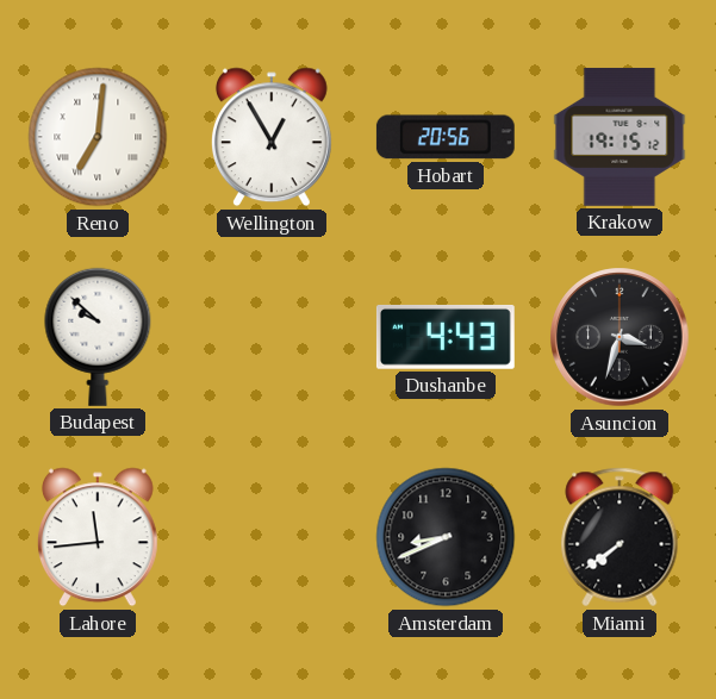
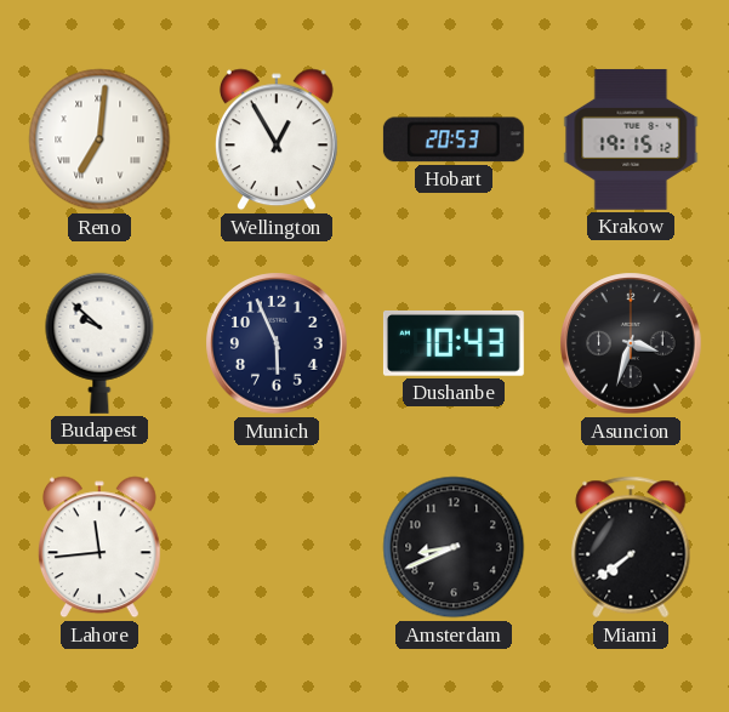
Hobart: 20:56 -> 20:53 (454, 139)
Munich: none -> 5:56 (277, 343)
Dushanbe: 4:43 -> 10:43 (454, 343)
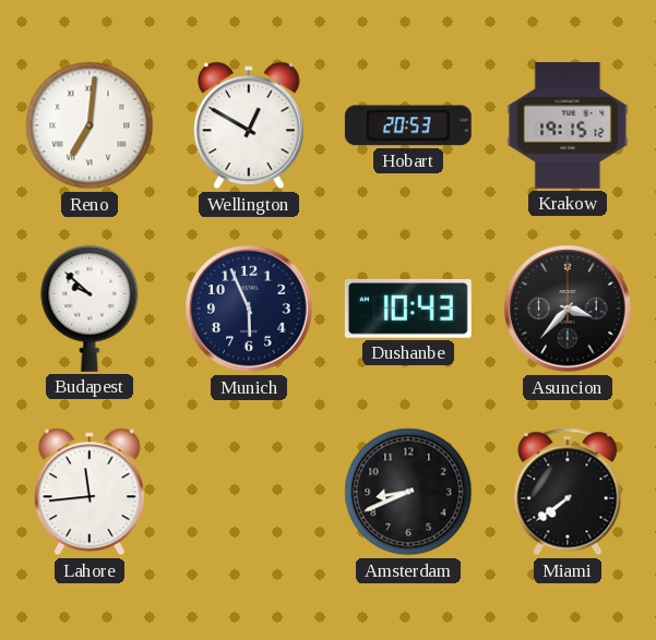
Wellington: 12:55 -> 12:50 (249, 125)
Asuncion: 3:33 -> 3:37 (568, 309)
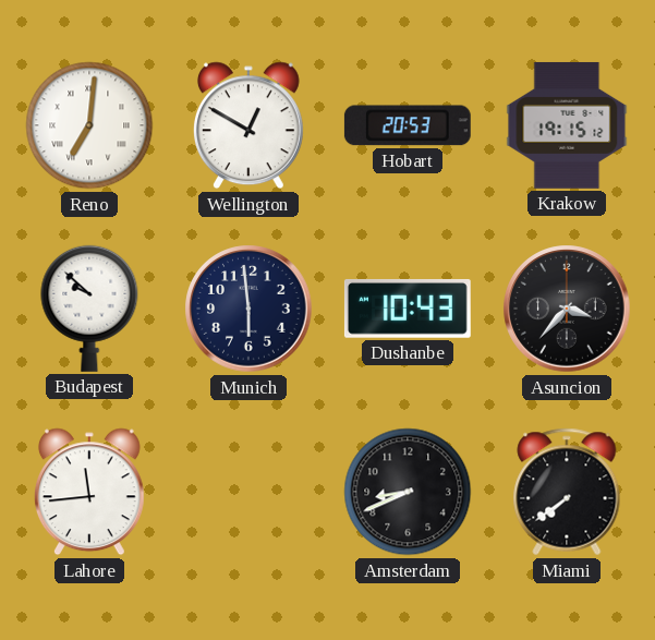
Munich: 5:56 -> 5:59 (248, 309)
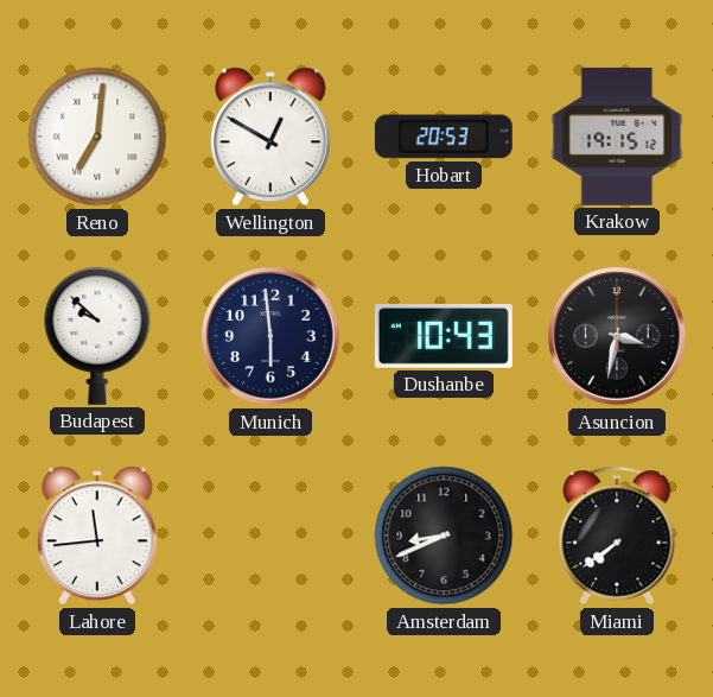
Asuncion: 3:37 -> 3:32 (617, 336)
